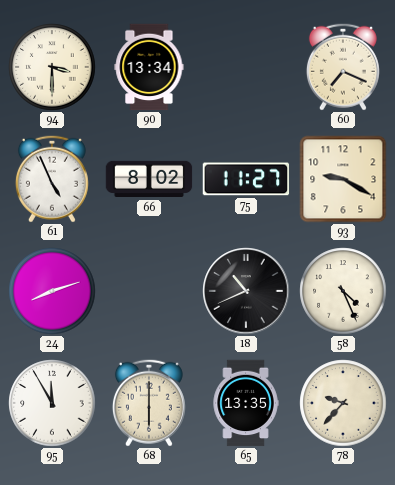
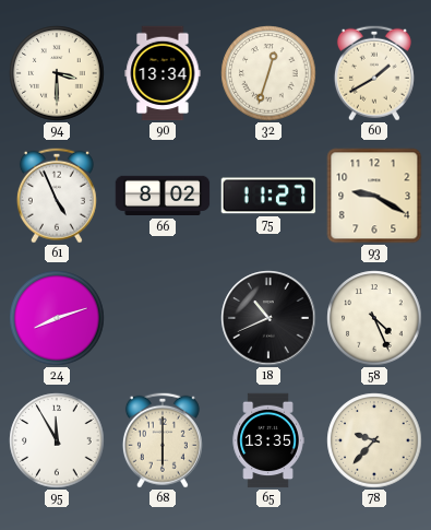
32: none -> 12:33 (268, 73)
60: 7:19 -> 1:40 (374, 73)
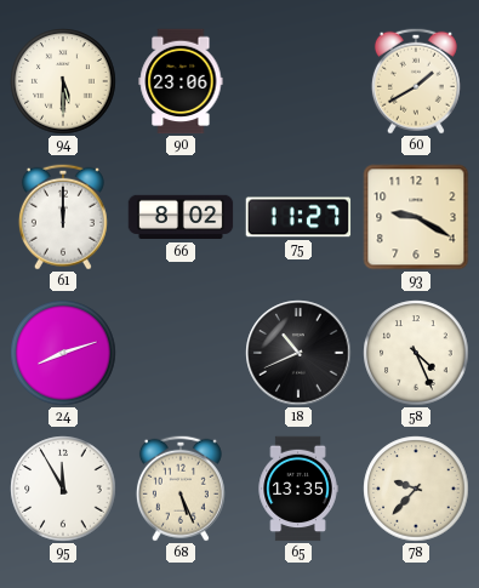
94: 3:30 -> 5:30 (63, 81)
90: 13:34 -> 23:06 (181, 81)
32: 12:33 -> none (268, 73)
61: 4:56 -> 12:00 (63, 217)
68: 6:00 -> 5:26 (181, 489)
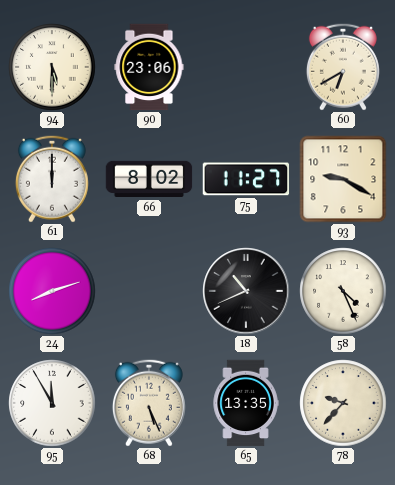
60: 1:40 -> 6:40 (343, 67)
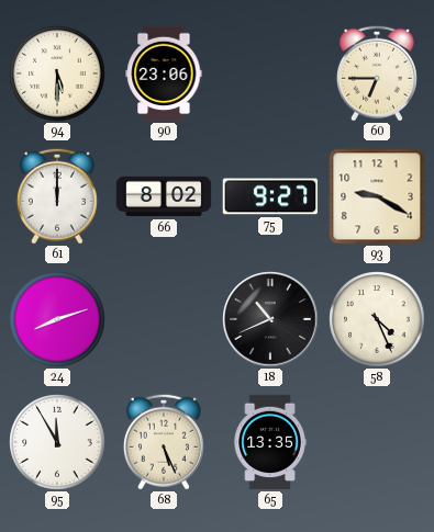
60: 6:40 -> 6:45 (377, 73)
75: 11:27 -> 9:27 (270, 196)
78: 9:37 -> none (343, 403)
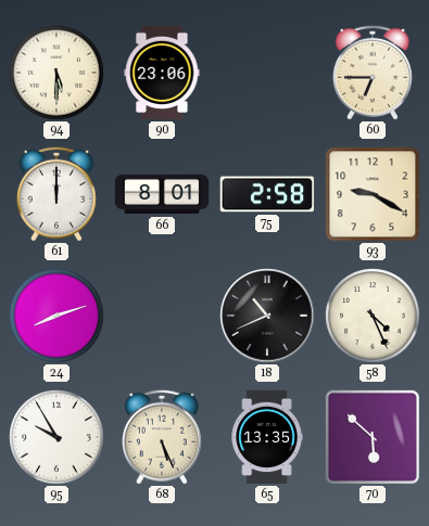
66: 8:02 -> 8:01 (162, 194)
75: 9:27 -> 2:58 (267, 194)
95: 11:55 -> 9:55 (56, 437)
70: none -> 5:52 (373, 437)
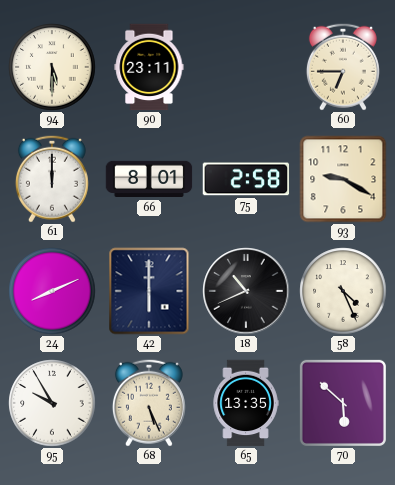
90: 23:06 -> 23:11 (149, 67)
24: 8:12 -> 8:11 (52, 291)
42: none -> 6:00 (149, 291)
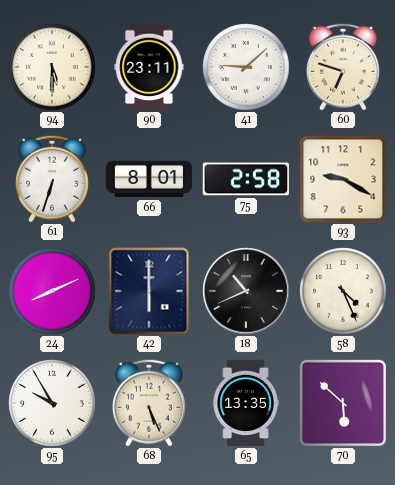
41: none -> 9:08 (246, 67)
60: 6:45 -> 6:48 (343, 67)
61: 12:00 -> 6:33 (52, 179)
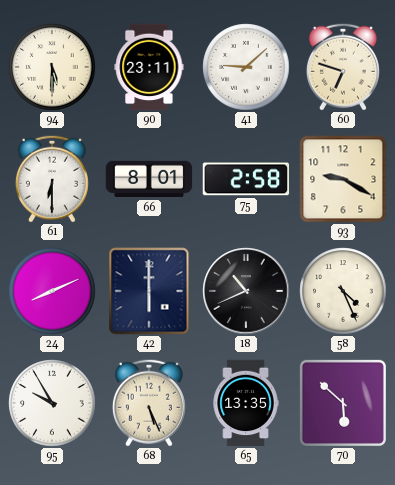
61: 6:33 -> 6:30 (52, 179)
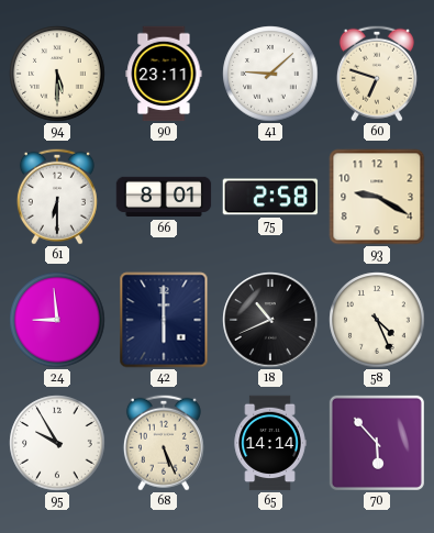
24: 8:11 -> 8:59 (57, 320)
65: 13:35 -> 14:14 (270, 443)
70: 5:52 -> 5:53 (377, 443)
